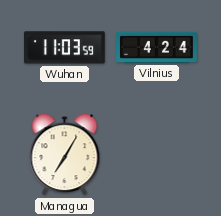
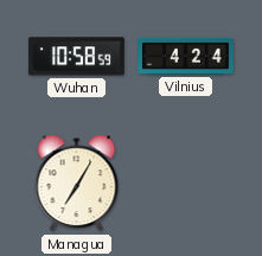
Wuhan: 11:03 -> 10:58 (76, 57)
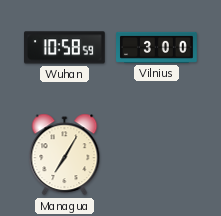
Vilnius: 4:24 -> 3:00 (157, 47)
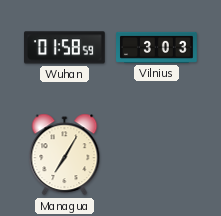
Wuhan: 10:58 -> 01:58 (64, 48)
Vilnius: 3:00 -> 3:03 (157, 47)
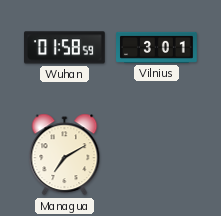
Vilnius: 3:03 -> 3:01 (157, 47)
Managua: 7:05 -> 7:10 (65, 155)
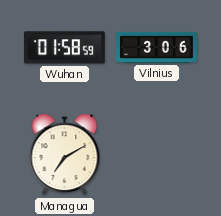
Vilnius: 3:01 -> 3:06 (157, 47)
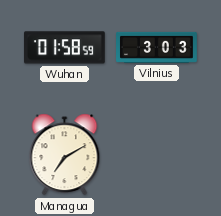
Vilnius: 3:06 -> 3:03 (157, 47)
